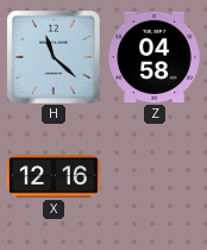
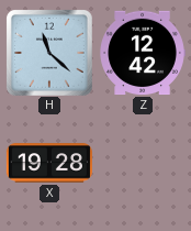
Z: 04:58 -> 12:42 (143, 53)
X: 12:16 -> 19:28 (49, 163)
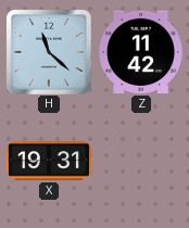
Z: 12:42 -> 11:42 (141, 52)
X: 19:28 -> 19:31 (49, 161)
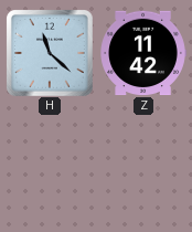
X: 19:31 -> none (49, 161)
